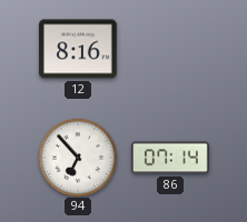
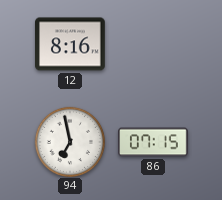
94: 6:53 -> 6:58 (69, 141)
86: 07:14 -> 07:15 (153, 142)
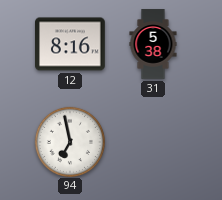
31: none -> 5:38 (153, 44)
86: 07:15 -> none (153, 142)
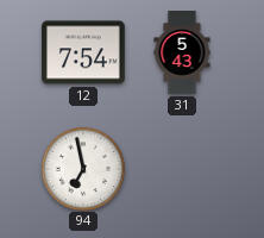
12: 8:16 -> 7:54 (84, 52)
31: 5:38 -> 5:43 (182, 52)
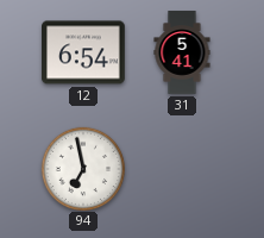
12: 7:54 -> 6:54 (84, 52)
31: 5:43 -> 5:41 (182, 52)
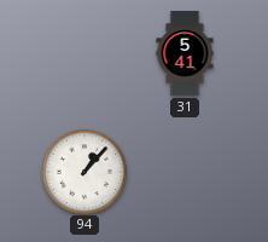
12: 6:54 -> none (84, 52)
94: 6:58 -> 1:07 (83, 171)
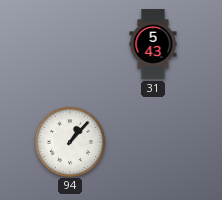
31: 5:41 -> 5:43 (153, 44)
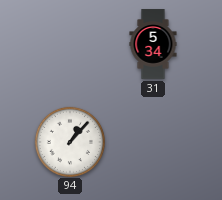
31: 5:43 -> 5:34 (153, 44)
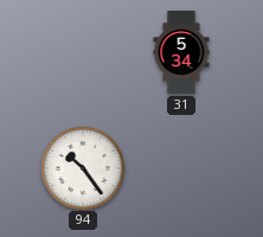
94: 1:07 -> 10:24 (82, 167)
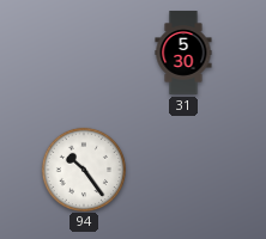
31: 5:34 -> 5:30 (183, 53)
